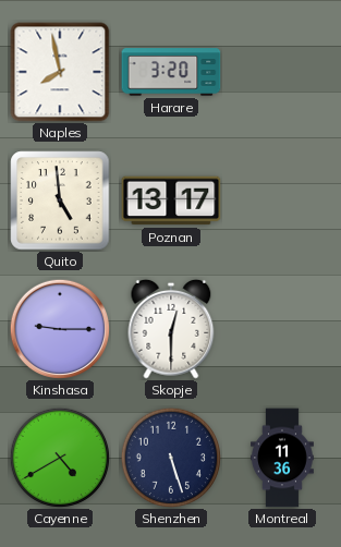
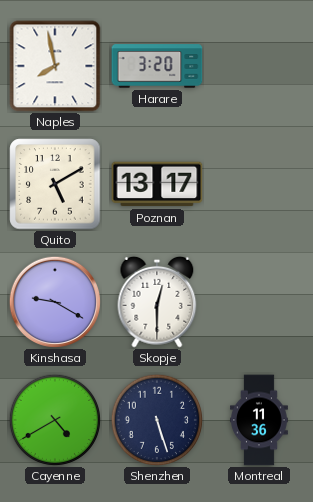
Quito: 4:59 -> 5:10 (55, 184)
Kinshasa: 9:15 -> 9:20 (55, 302)
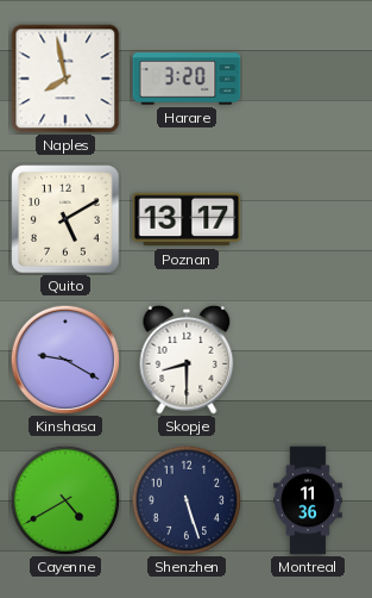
Skopje: 12:30 -> 8:30 (187, 360)
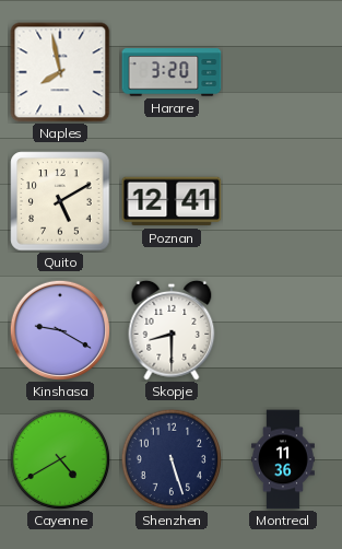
Poznan: 13:17 -> 12:41 (172, 201)
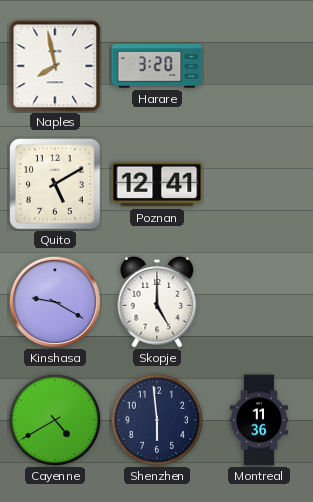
Skopje: 8:30 -> 5:00 (157, 302)
Shenzhen: 5:27 -> 5:59 (156, 419)
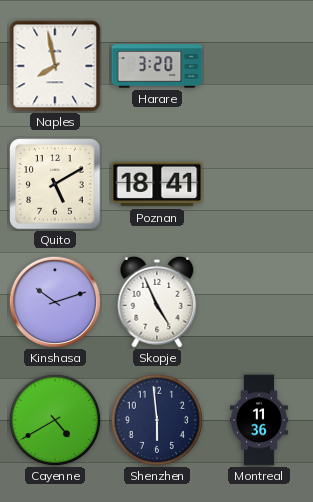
Poznan: 12:41 -> 18:41 (157, 184)
Kinshasa: 9:20 -> 10:12 (55, 302)
Skopje: 5:00 -> 4:56 (157, 302)
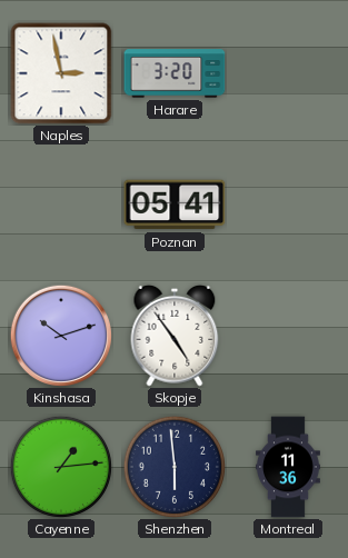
Naples: 7:58 -> 2:58 (61, 73)
Quito: 5:10 -> none (55, 184)
Poznan: 18:41 -> 05:41 (175, 205)
Skopje: 4:56 -> 4:54 (175, 336)
Cayenne: 4:40 -> 1:14 (60, 466)
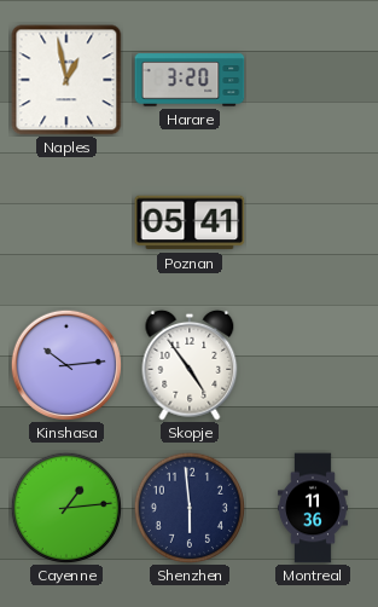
Naples: 2:58 -> 12:58 (66, 80)
Kinshasa: 10:12 -> 10:14 (66, 365)
